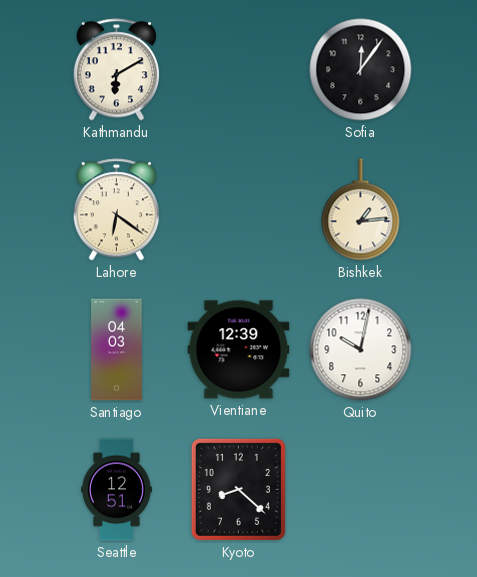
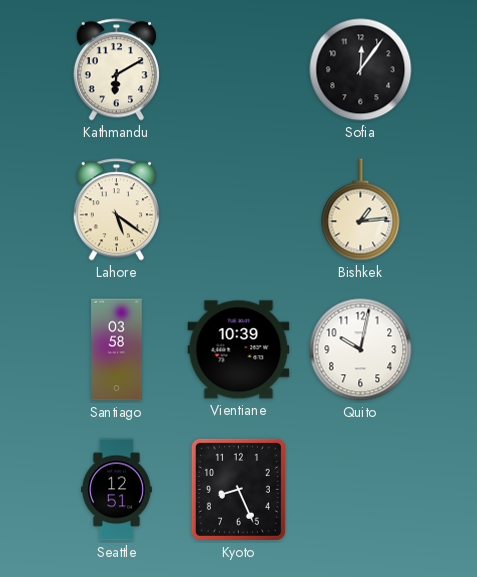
Lahore: 6:21 -> 5:21 (116, 210)
Santiago: 04:03 -> 03:58 (117, 350)
Vientiane: 12:39 -> 10:39 (239, 350)
Kyoto: 8:22 -> 8:26 (238, 489)
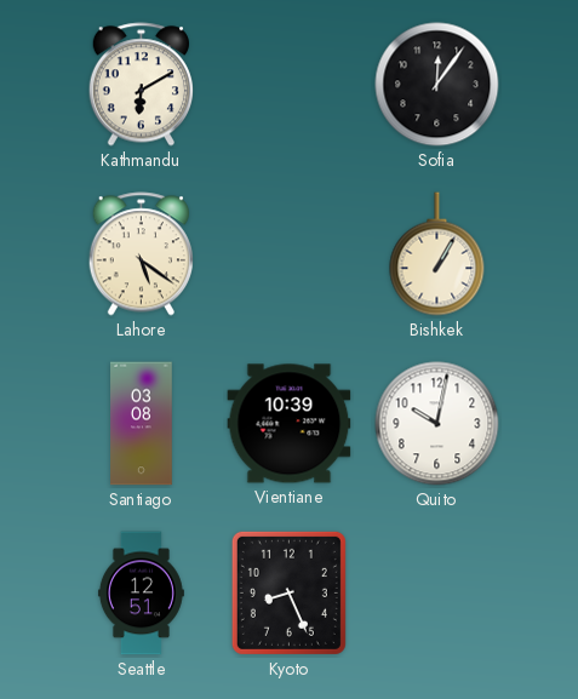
Bishkek: 1:14 -> 1:05 (437, 254)
Santiago: 03:58 -> 03:08 (142, 424)
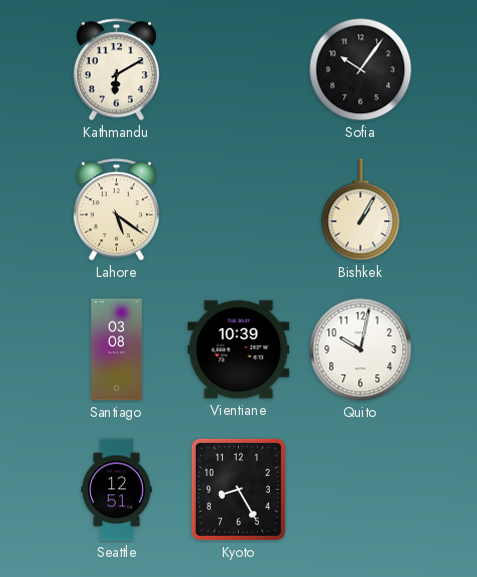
Sofia: 12:06 -> 10:06 (361, 70)
Kyoto: 8:26 -> 8:25 (238, 489)
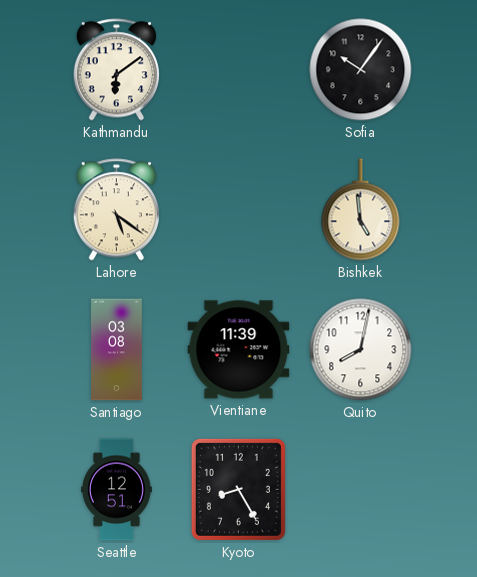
Kathmandu: 6:10 -> 6:09 (116, 70)
Bishkek: 1:05 -> 4:59 (361, 210)
Vientiane: 10:39 -> 11:39 (239, 350)
Quito: 10:02 -> 8:02 (361, 350)
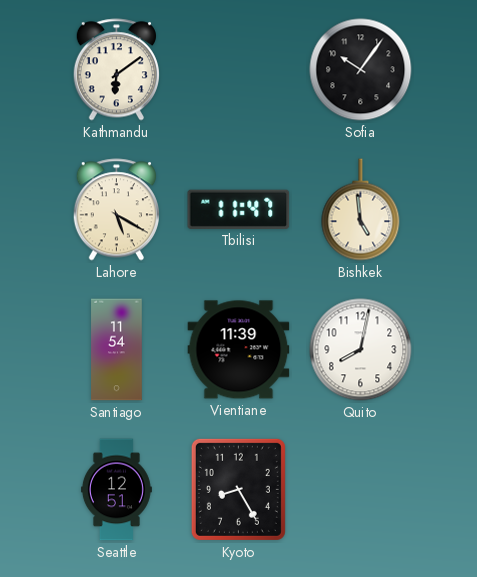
Lahore: 5:21 -> 5:20 (116, 210)
Tbilisi: none -> 11:47 (239, 209)
Santiago: 03:08 -> 11:54 (117, 350)
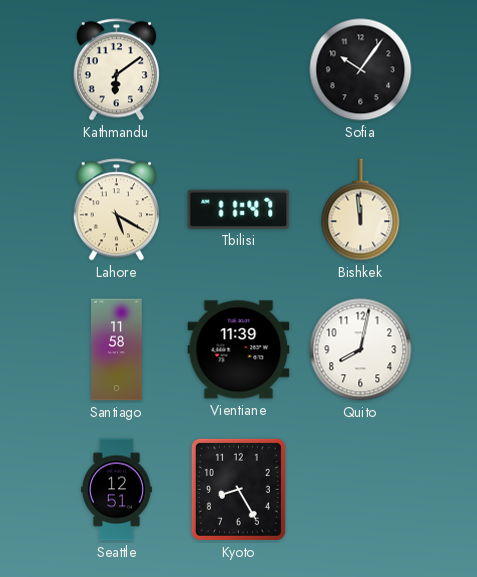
Bishkek: 4:59 -> 11:59 (361, 210)
Santiago: 11:54 -> 11:58 (117, 350)
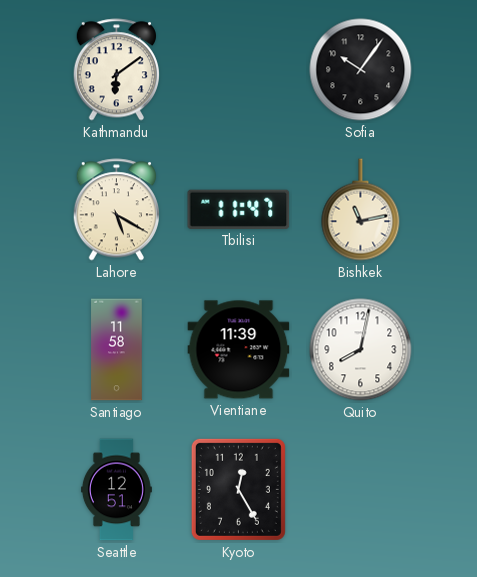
Bishkek: 11:59 -> 11:13 (361, 210)
Kyoto: 8:25 -> 12:25 (238, 489)
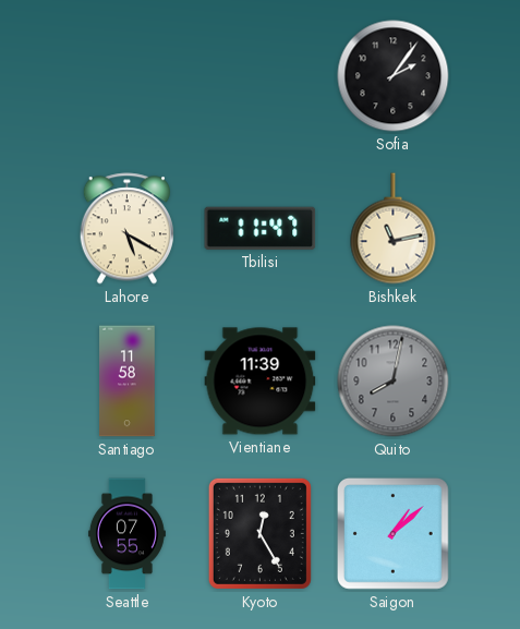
Kathmandu: 6:09 -> none (116, 70)
Sofia: 10:06 -> 2:06 (394, 76)
Quito dial: white -> grey (394, 382)
Seattle: 12:51 -> 07:55 (126, 534)
Saigon: none -> 1:08 (392, 533)
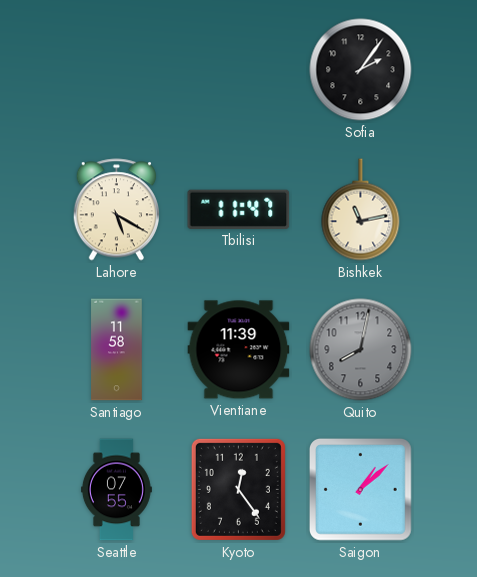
Kyoto: 12:25 -> 12:24 (238, 489)
